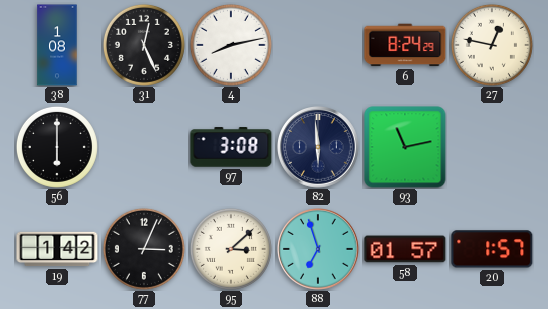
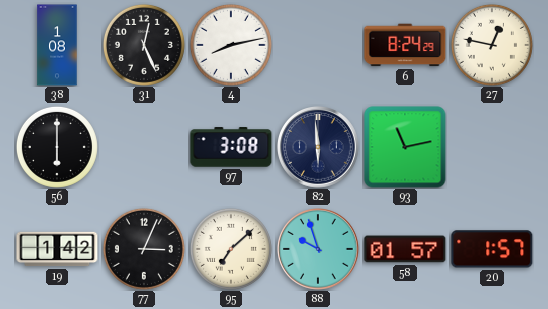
95: 3:08 -> 7:08 (231, 249)
88: 6:57 -> 9:57 (319, 250)
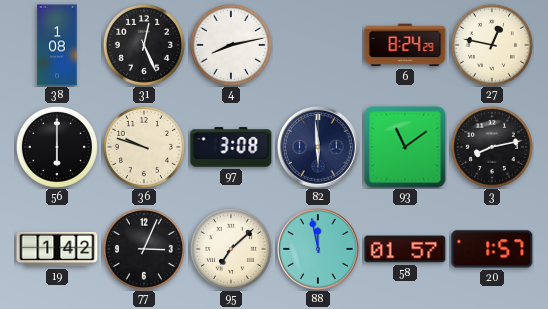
36: none -> 9:48 (144, 147)
93: 11:13 -> 11:09 (405, 147)
3: none -> 8:13 (492, 147)
88: 9:57 -> 11:58 (319, 250)
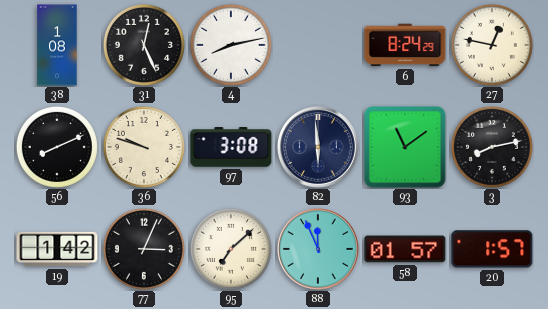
56: 6:00 -> 8:11 (57, 147)
88: 11:58 -> 11:56 (319, 250)
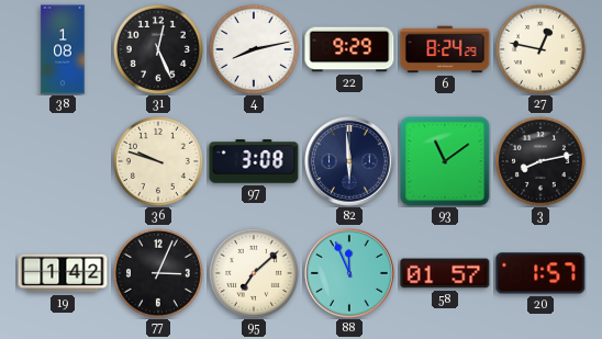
22: none -> 9:29 (349, 49)
56: 8:11 -> none (57, 147)
